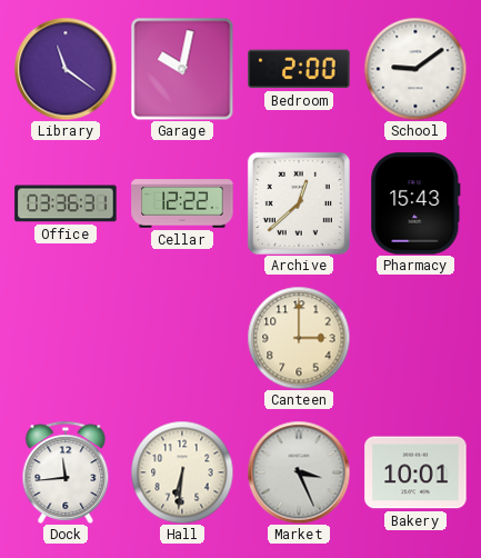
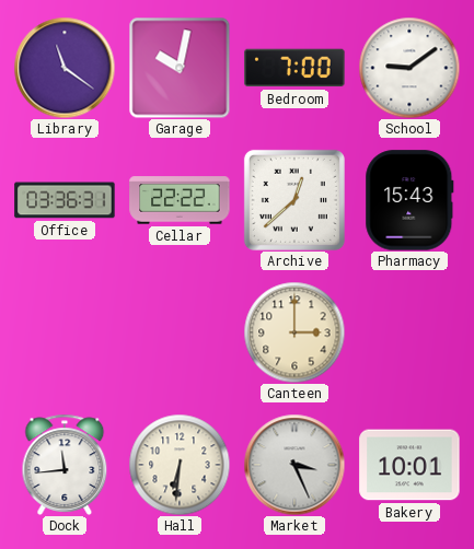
Bedroom: 2:00 -> 7:00 (294, 68)
Cellar: 12:22 -> 22:22 (180, 200)
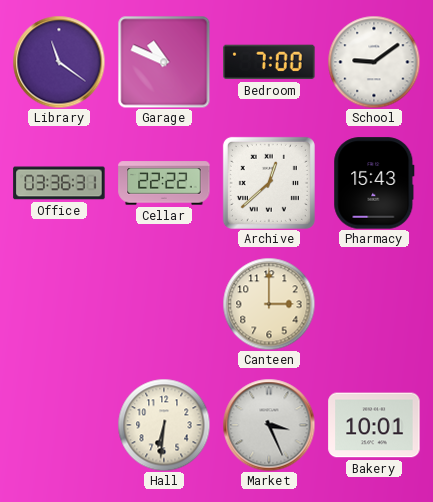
Garage: 10:02 -> 10:49 (164, 62)
Dock: 11:44 -> none (65, 465)
